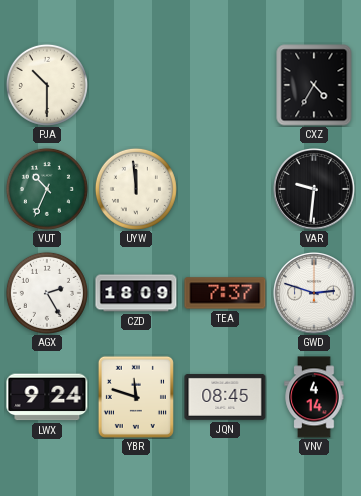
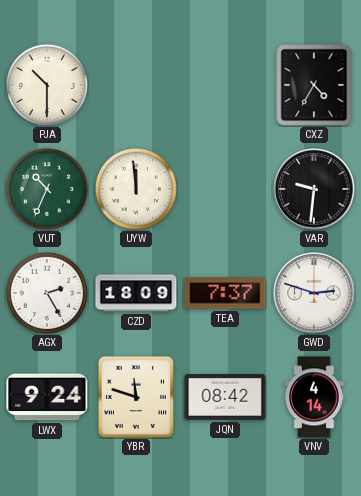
JQN: 08:45 -> 08:42 (225, 397)
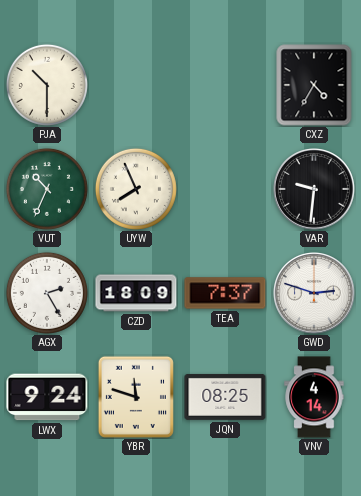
UYW: 11:59 -> 7:56 (136, 189)
JQN: 08:42 -> 08:25 (225, 397)
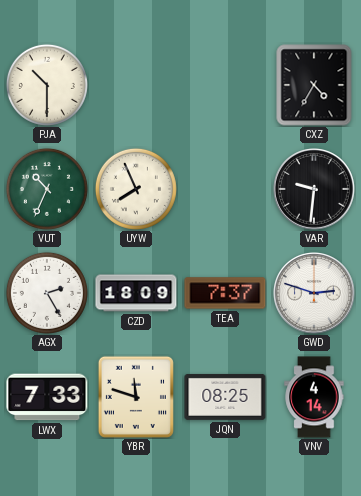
LWX: 9:24 -> 7:33 (47, 397)
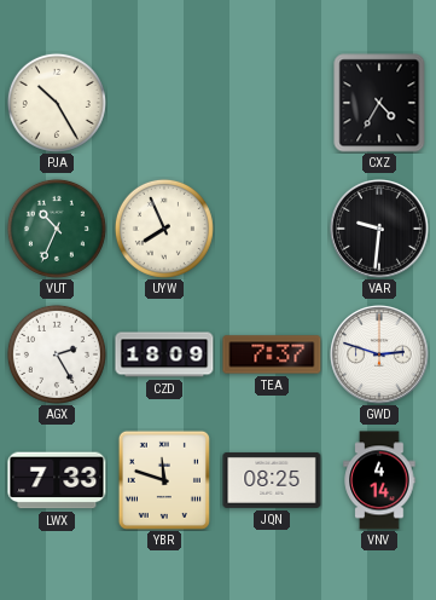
PJA: 10:30 -> 10:25 (57, 103)
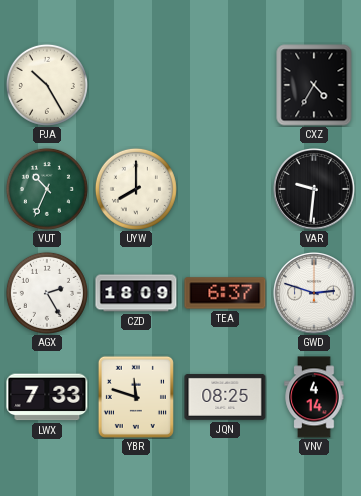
UYW: 7:56 -> 8:00 (136, 189)
TEA: 7:37 -> 6:37 (225, 293)
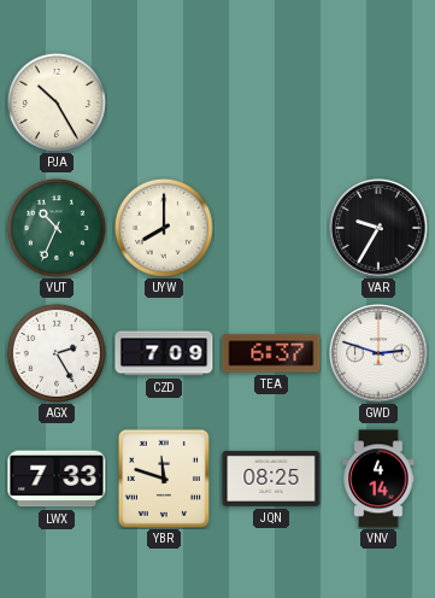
CXZ: 4:35 -> none (314, 85)
VAR: 9:31 -> 9:35 (380, 229)
CZD: 18:09 -> 7:09 (164, 353)
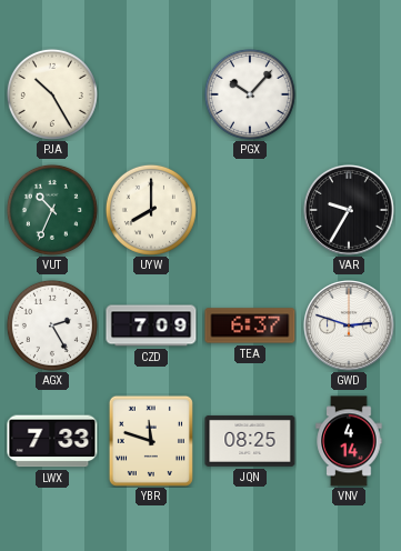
PGX: none -> 10:07 (250, 94)
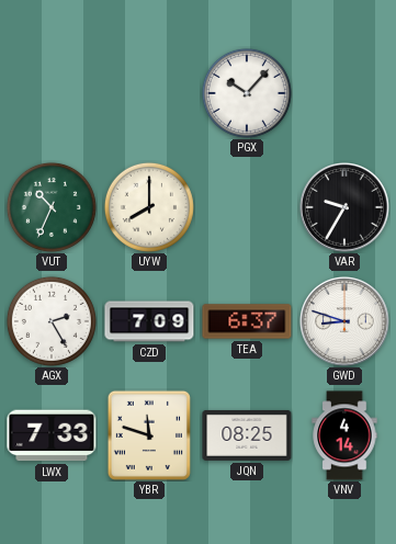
PJA: 10:25 -> none (52, 94)
GWD: 2:48 -> 8:48 (346, 322)
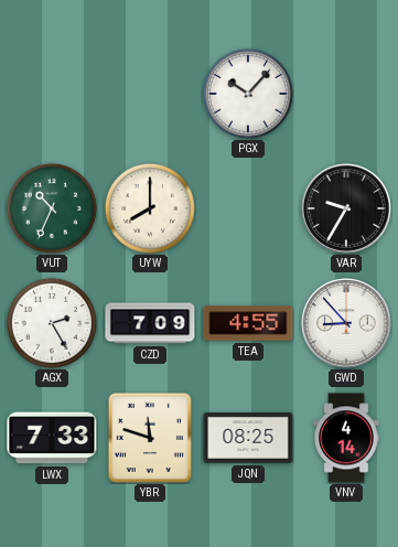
TEA: 6:37 -> 4:55 (248, 323)
GWD: 8:48 -> 8:53 (347, 324)
